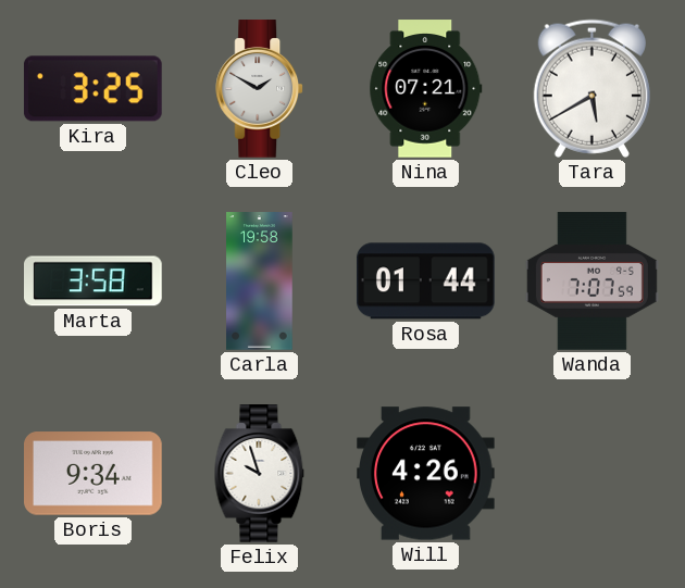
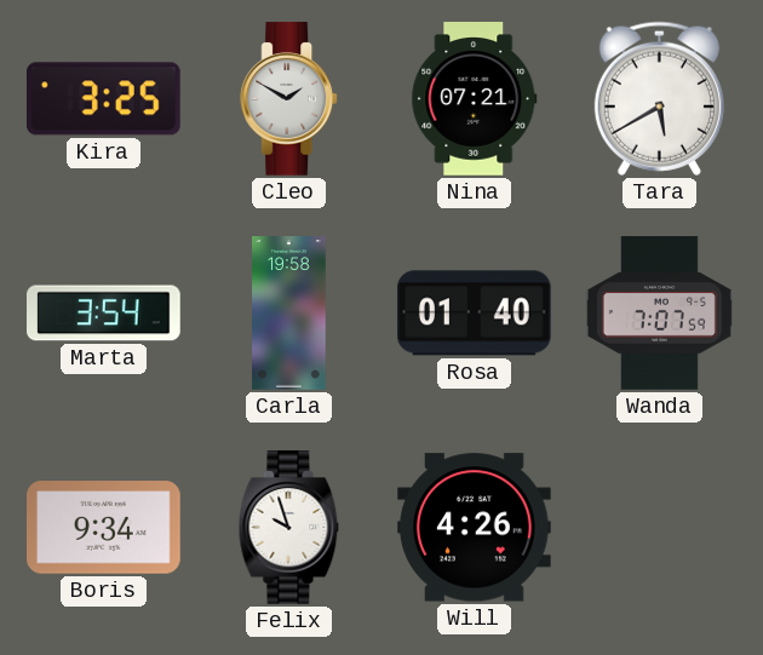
Marta: 3:58 -> 3:54 (104, 314)
Rosa: 01:44 -> 01:40 (475, 314)
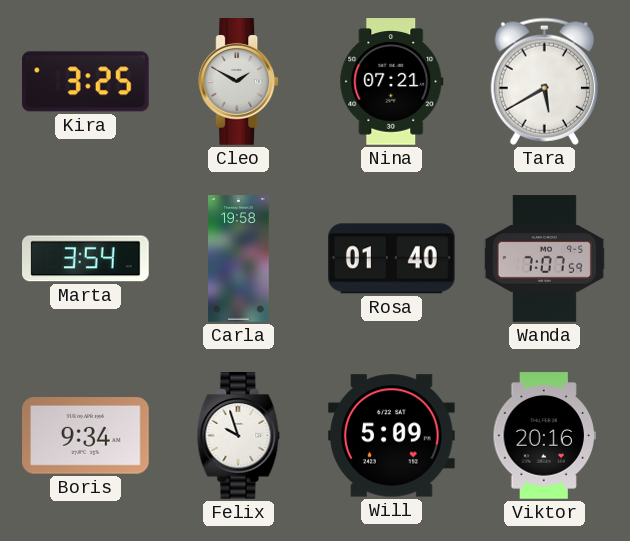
Will: 4:26 -> 5:09 (392, 436)
Viktor: none -> 20:16 (544, 436)
